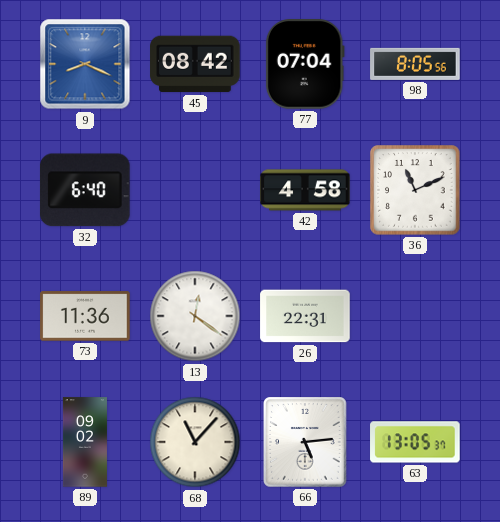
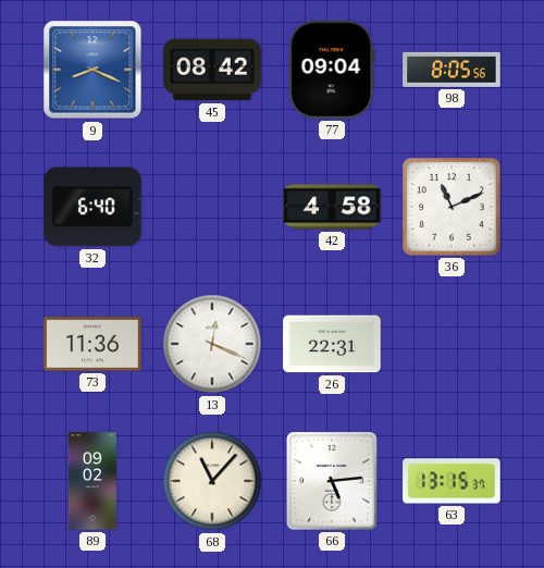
77: 07:04 -> 09:04 (332, 70)
13: 12:21 -> 12:19 (212, 344)
63: 13:05 -> 13:15 (452, 481)
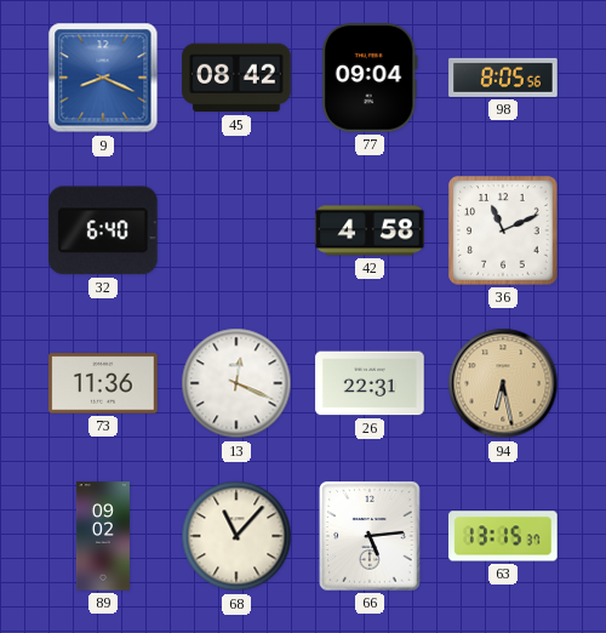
94: none -> 6:28 (503, 383)
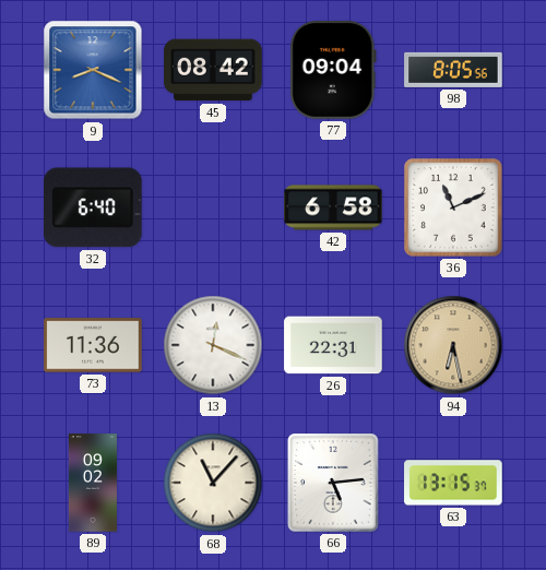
42: 4:58 -> 6:58 (333, 207)
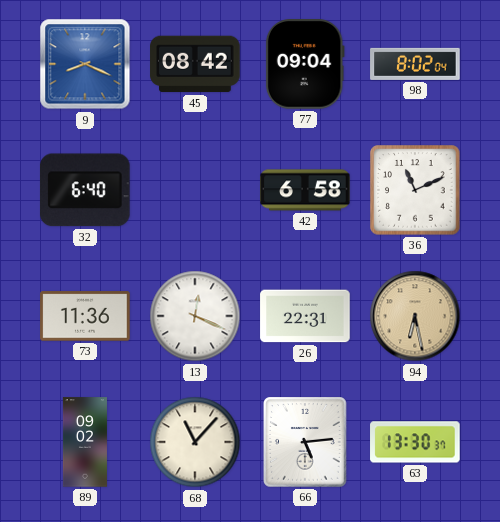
98: 8:05 -> 8:02 (415, 64)
63: 13:15 -> 13:30 (415, 442)
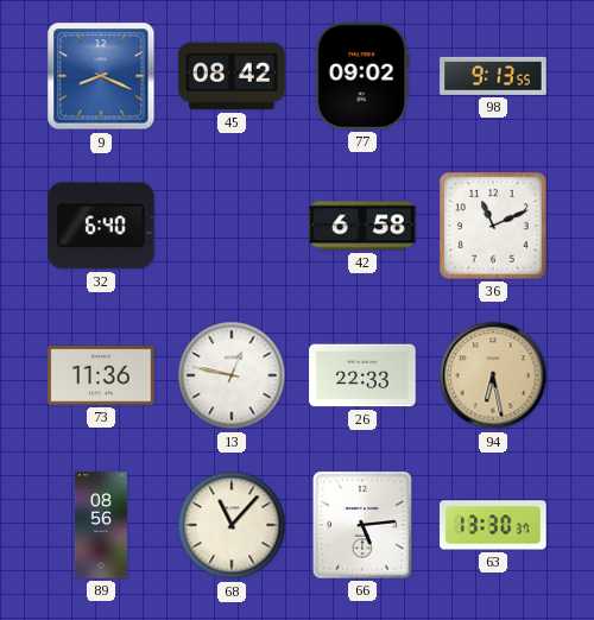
77: 09:04 -> 09:02 (362, 76)
98: 8:02 -> 9:13 (493, 76)
13: 12:19 -> 12:47 (232, 375)
26: 22:31 -> 22:33 (362, 375)
89: 09:02 -> 08:56 (101, 525)
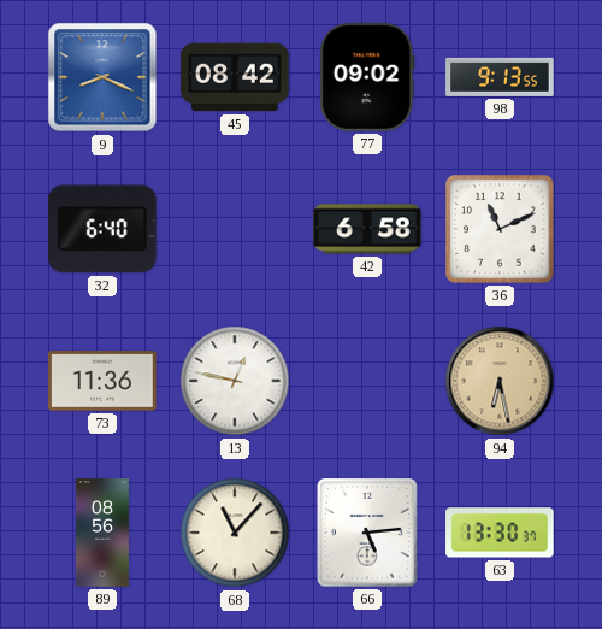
26: 22:33 -> none (362, 375)
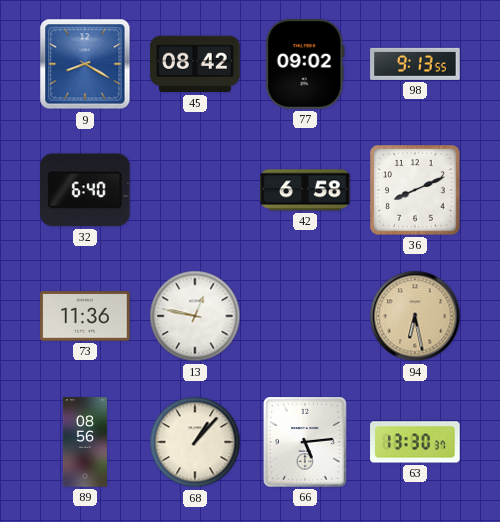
9: 8:19 -> 8:20 (85, 64)
36: 11:11 -> 8:11 (415, 190)
68: 11:07 -> 1:07 (195, 442)
